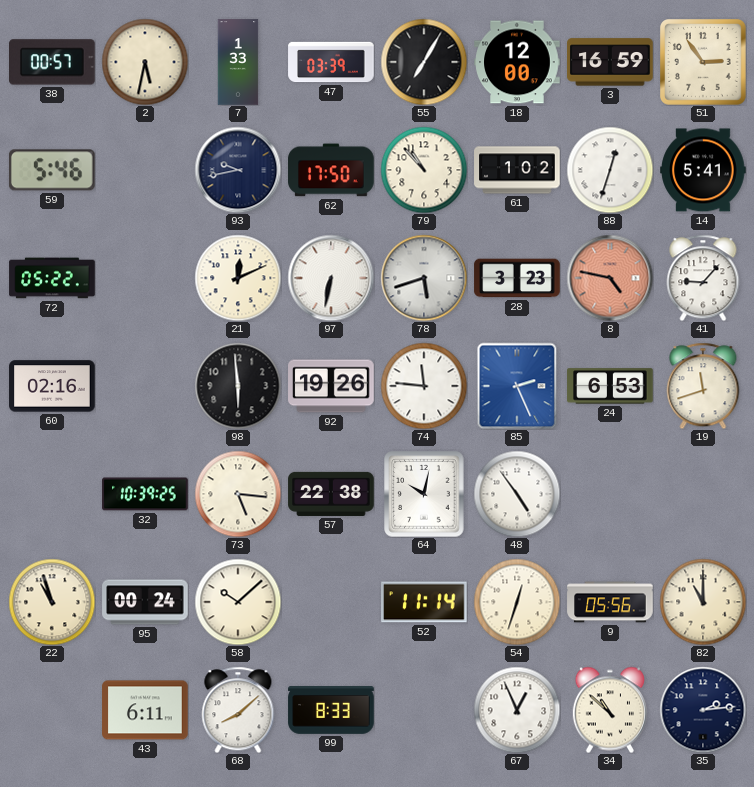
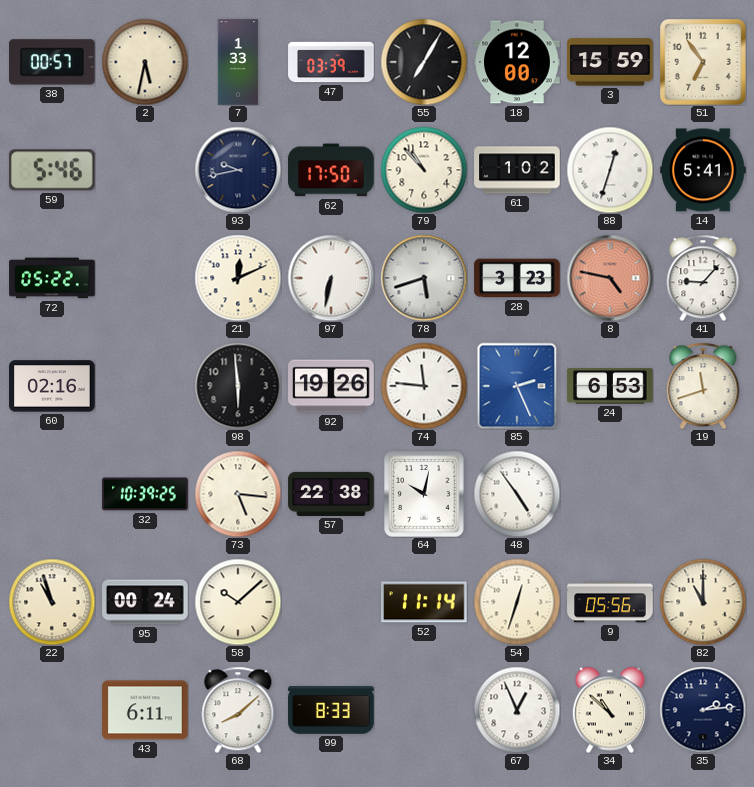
3: 16:59 -> 15:59 (610, 62)
51: 2:54 -> 6:54 (704, 63)
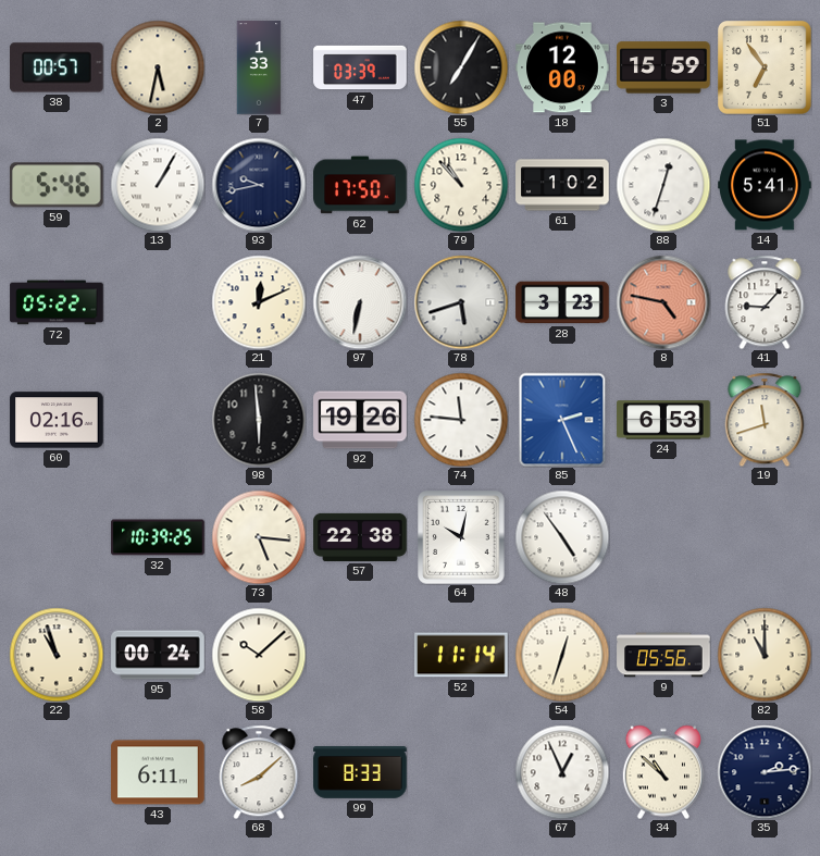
13: none -> 1:05 (158, 185)
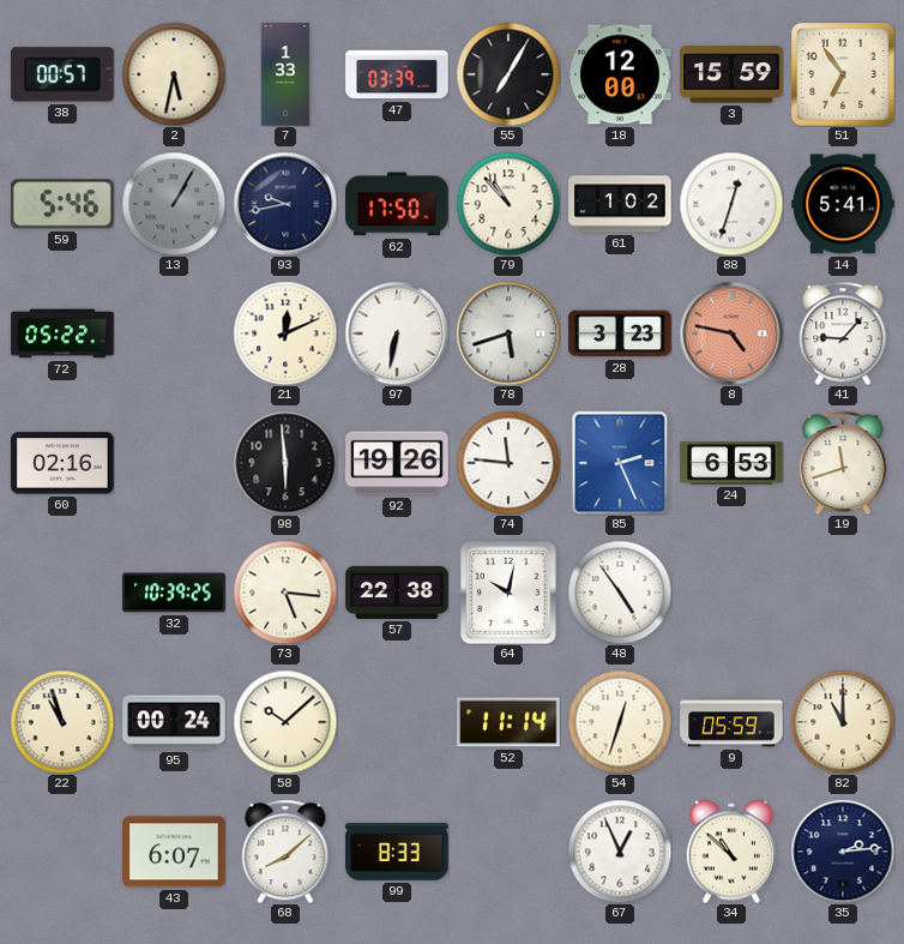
13 dial: white -> grey (174, 204)
9: 05:56 -> 05:59 (731, 722)
43: 6:11 -> 6:07 (174, 852)
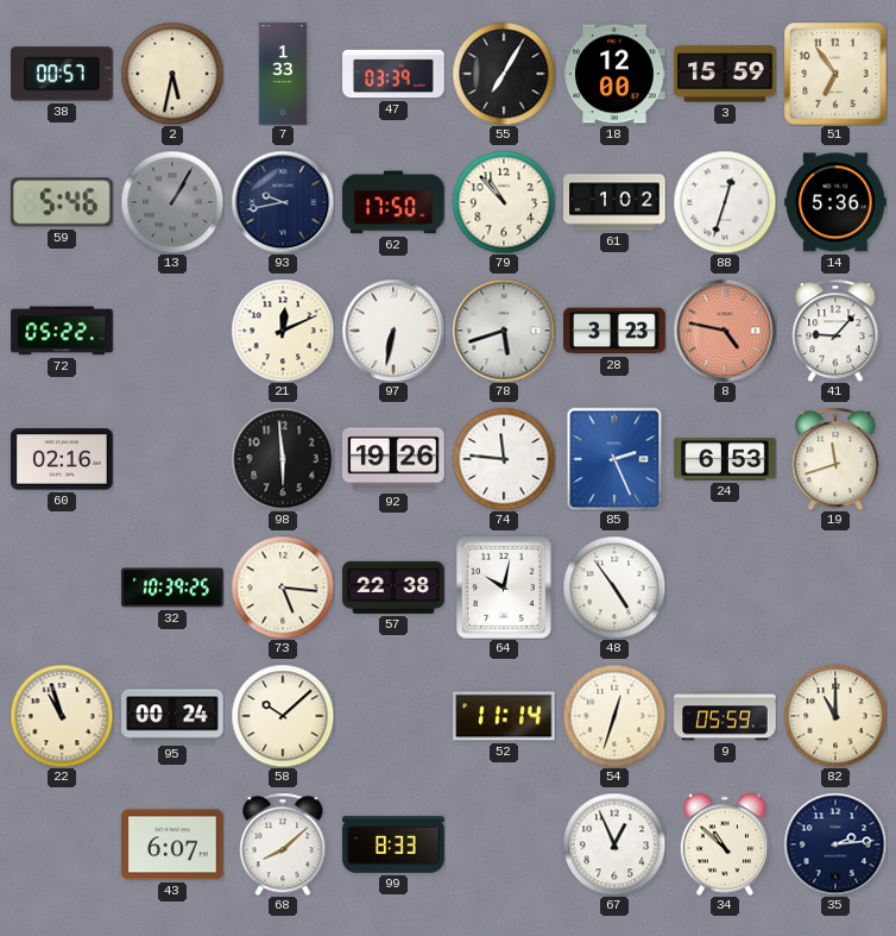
14: 5:41 -> 5:36 (835, 202)
